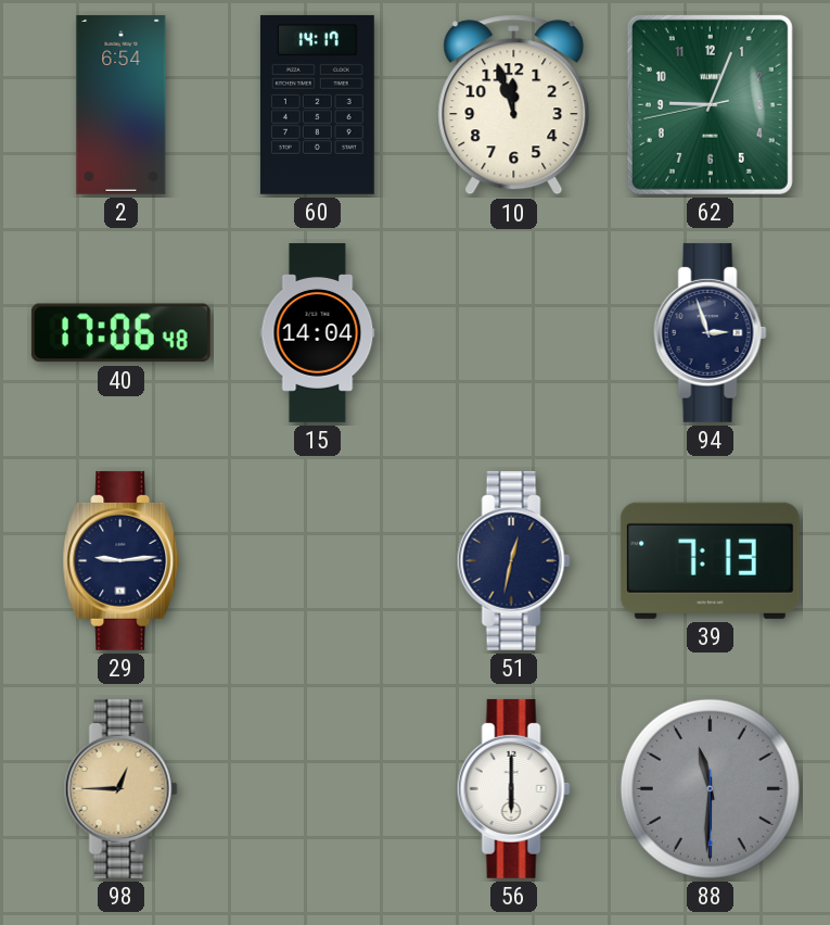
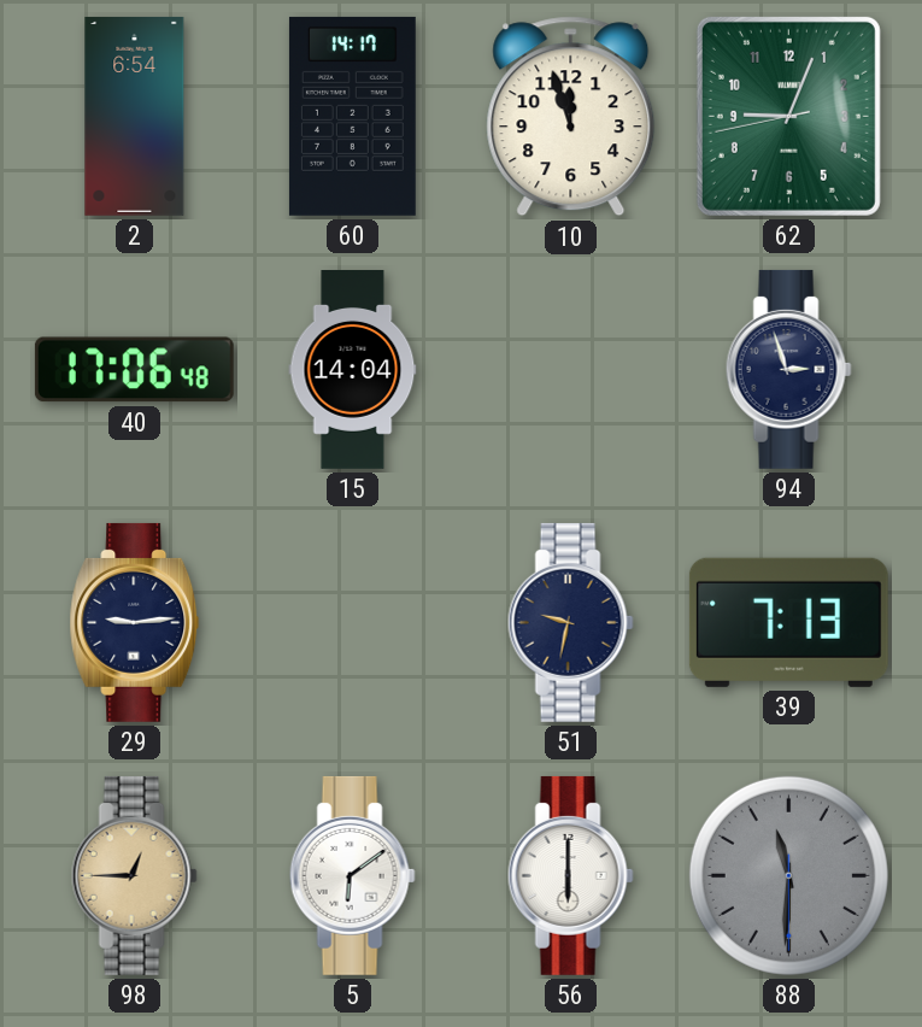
51: 12:32 -> 9:32 (570, 622)
5: none -> 6:09 (352, 875)
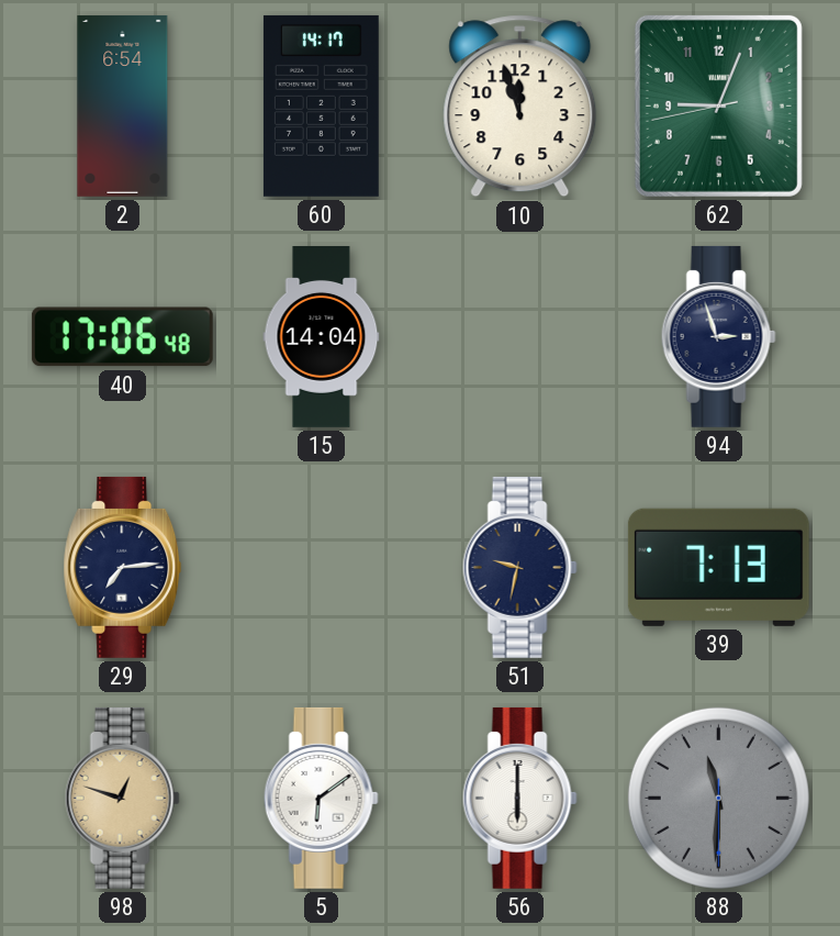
29: 9:14 -> 7:14 (123, 567)
98: 12:45 -> 12:48 (122, 798)
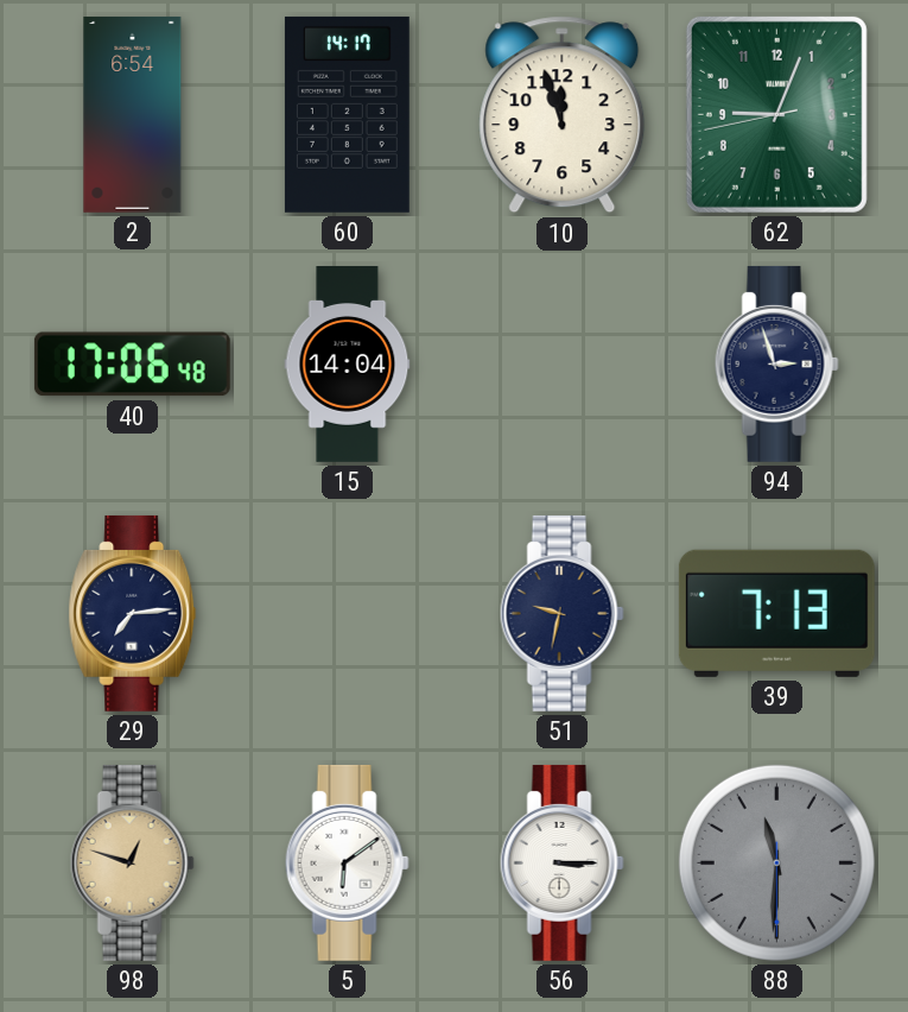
56: 6:00 -> 3:15 (561, 862)
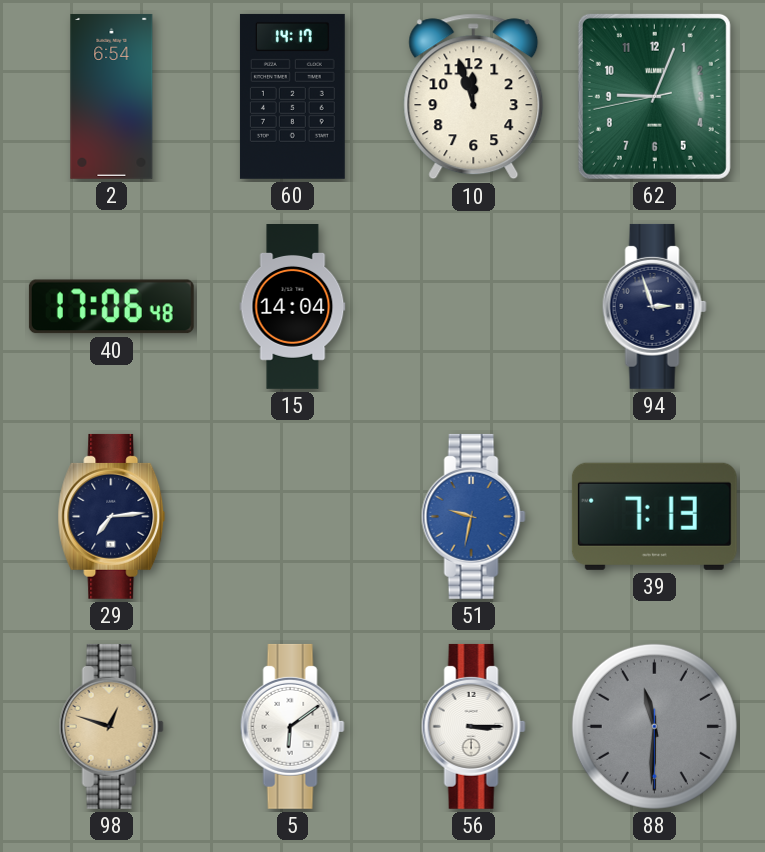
51 dial: navy -> blue (473, 516)
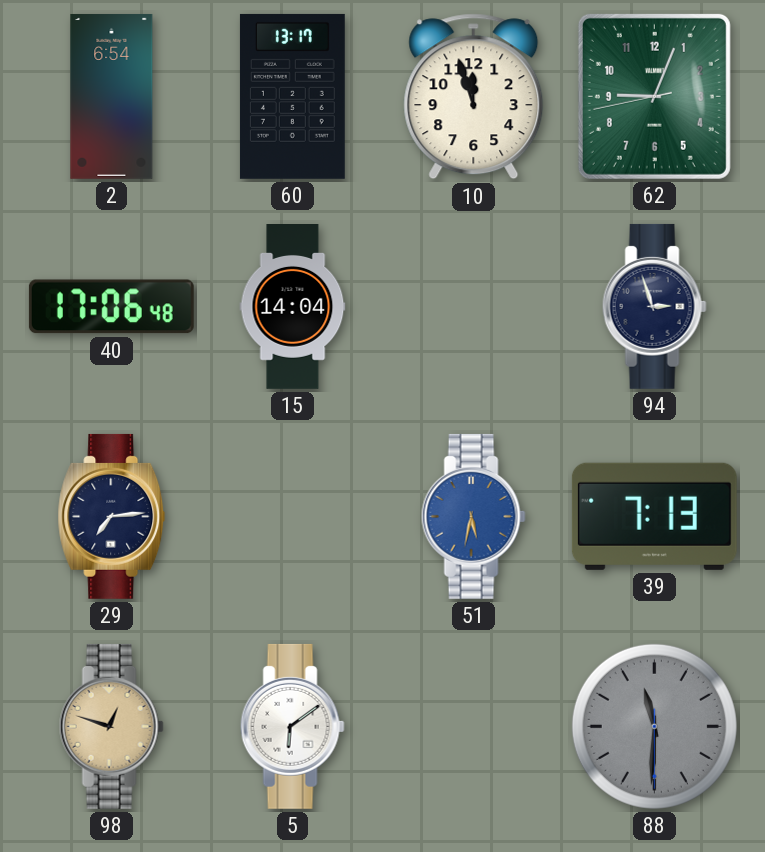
60: 14:17 -> 13:17 (292, 96)
51: 9:32 -> 5:32 (473, 516)
56: 3:15 -> none (473, 726)
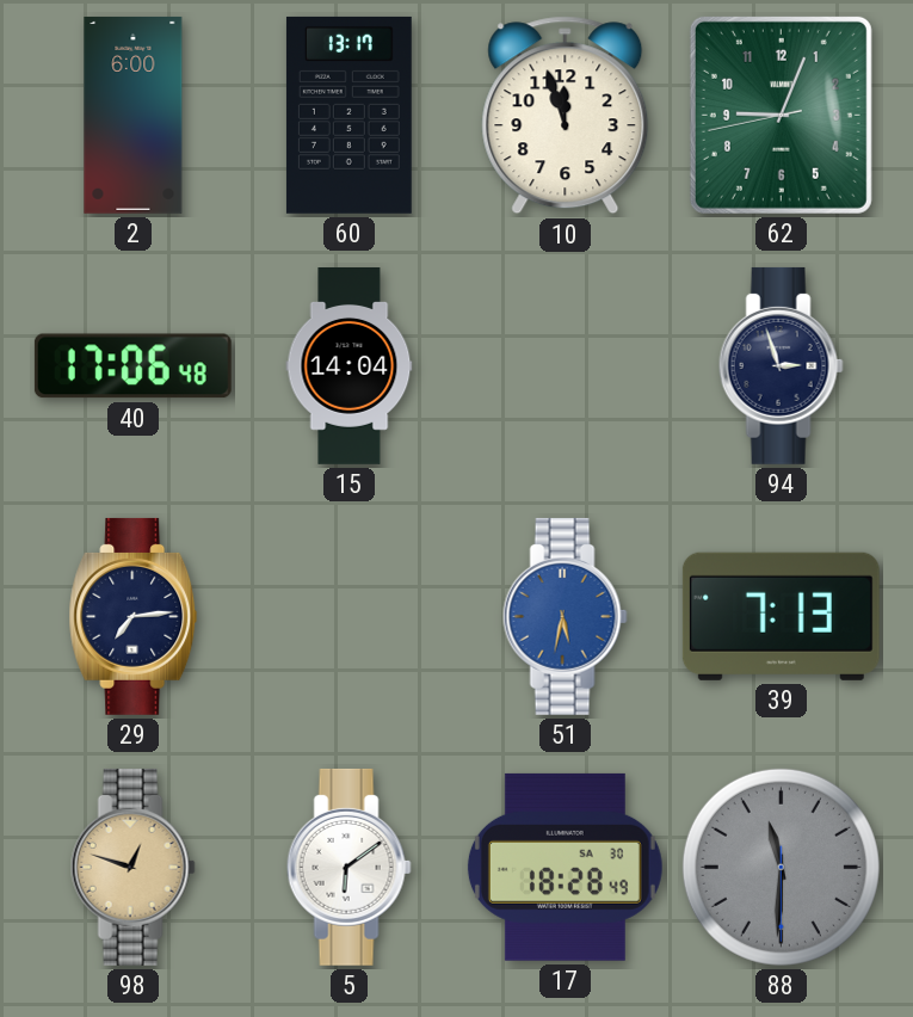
2: 6:54 -> 6:00 (134, 115)
17: none -> 18:28 (565, 867)
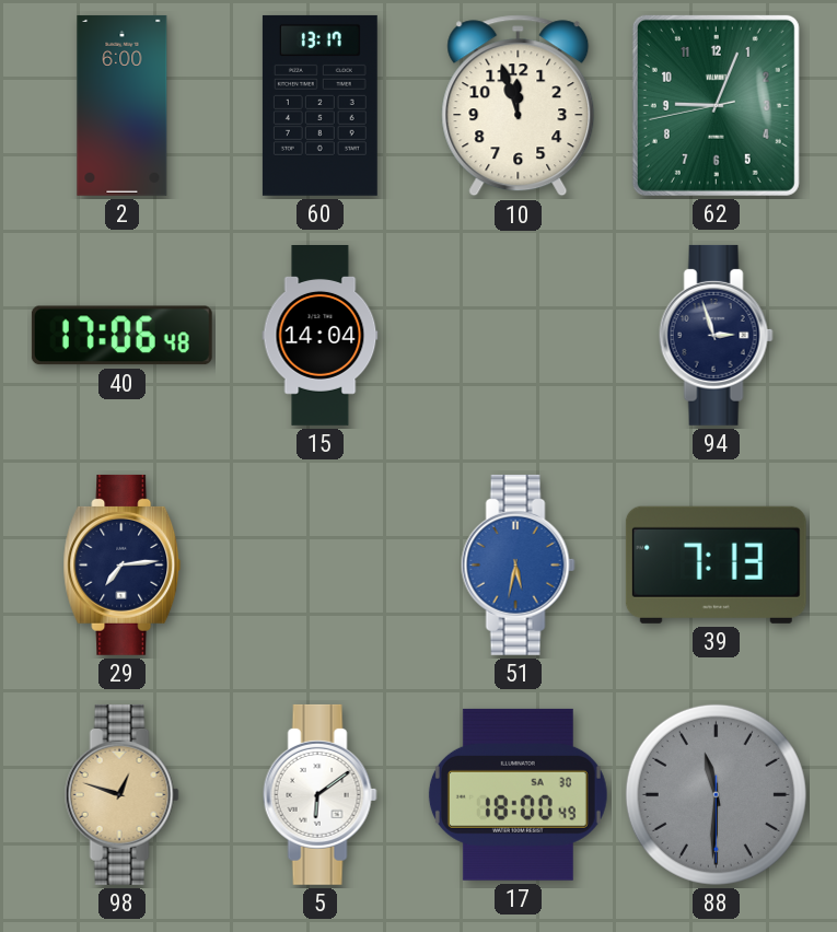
17: 18:28 -> 18:00 (518, 794)
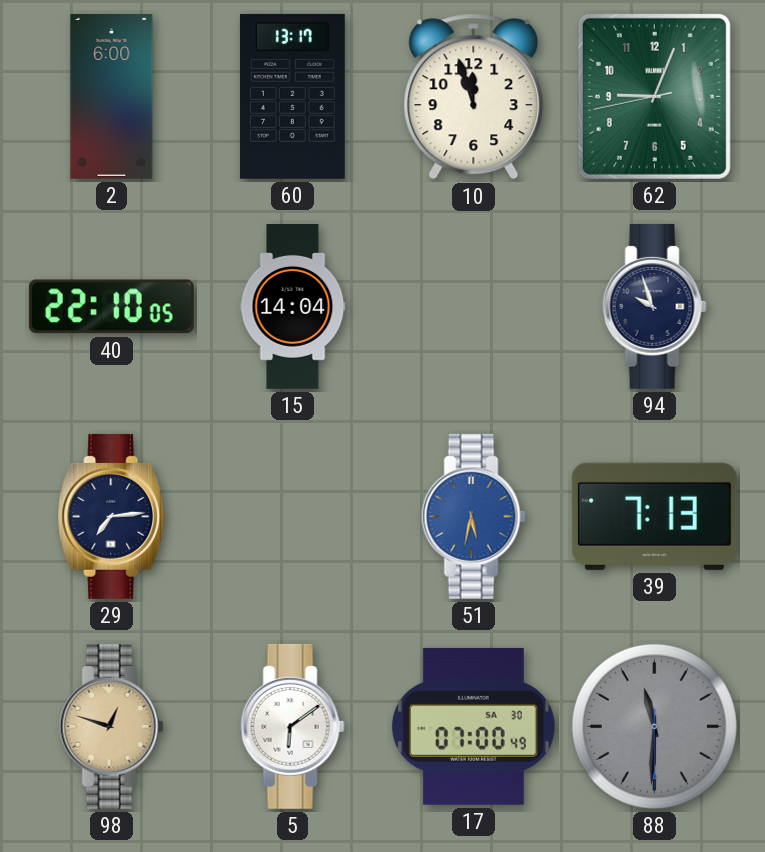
40: 17:06 -> 22:10 (111, 307)
94: 2:57 -> 9:57 (654, 306)
17: 18:00 -> 07:00 (473, 726)
